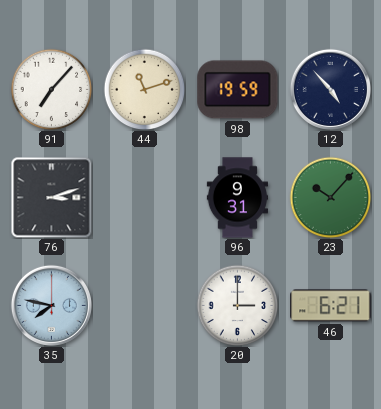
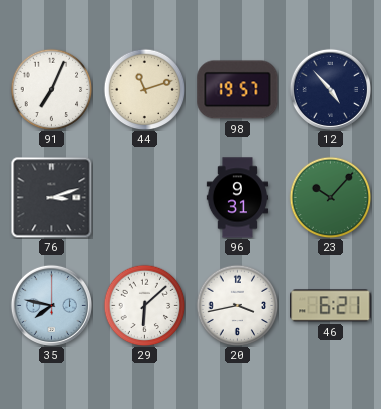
91: 7:07 -> 7:04 (51, 89)
98: 19:59 -> 19:57 (238, 90)
29: none -> 6:08 (144, 305)
20: 3:00 -> 3:43 (237, 305)
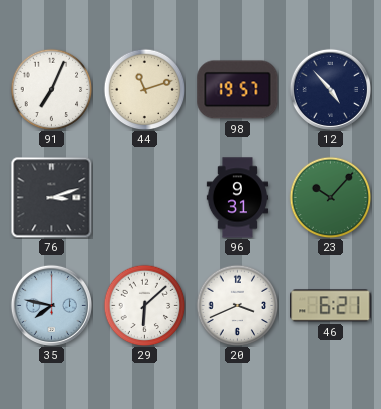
20: 3:43 -> 3:41 (237, 305)
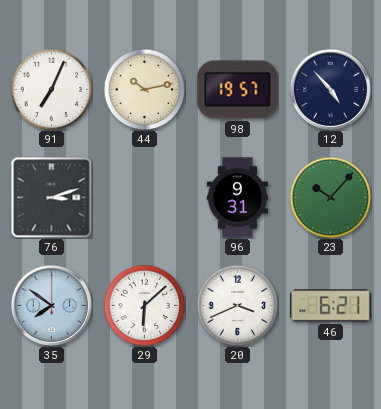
44: 11:12 -> 10:13 (144, 89)
35: 7:47 -> 7:51 (51, 305)
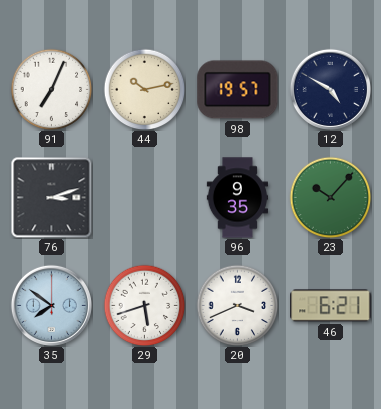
12: 4:53 -> 4:50 (330, 89)
96: 9:31 -> 9:35 (237, 198)
29: 6:08 -> 5:42 (144, 305)
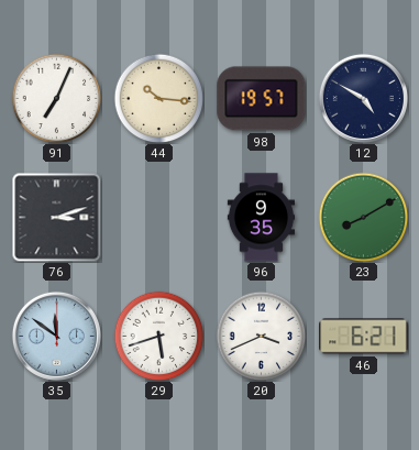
44: 10:13 -> 10:16 (158, 98)
23: 10:07 -> 8:10 (363, 217)
35: 7:51 -> 11:51 (56, 336)
